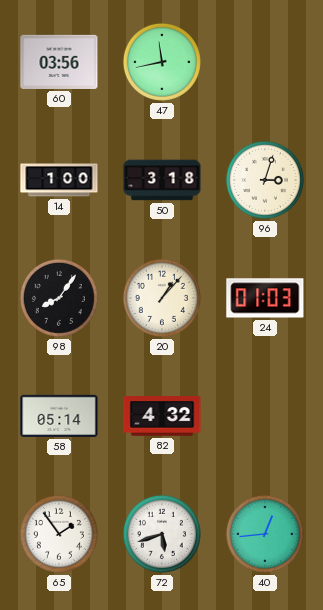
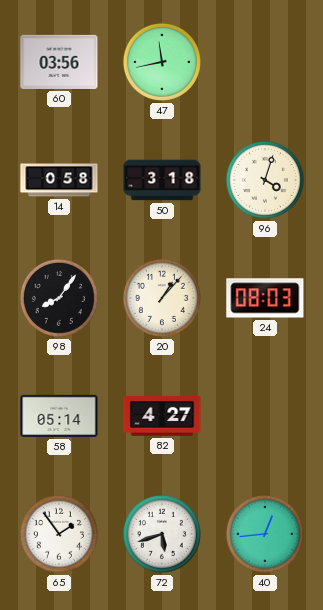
14: 1:00 -> 0:58 (59, 180)
96: 3:03 -> 4:03 (265, 180)
24: 01:03 -> 08:03 (265, 298)
82: 4:32 -> 4:27 (162, 416)
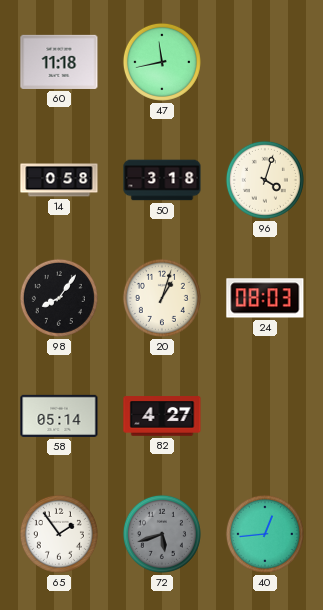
60: 03:56 -> 11:18 (59, 62)
20: 1:07 -> 1:03 (162, 298)
72 dial: white -> grey (162, 534)
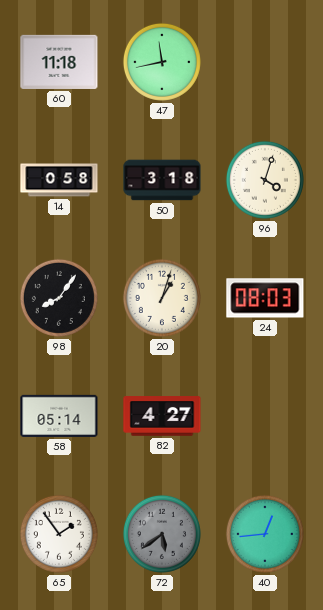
72: 5:42 -> 5:39 (162, 534)
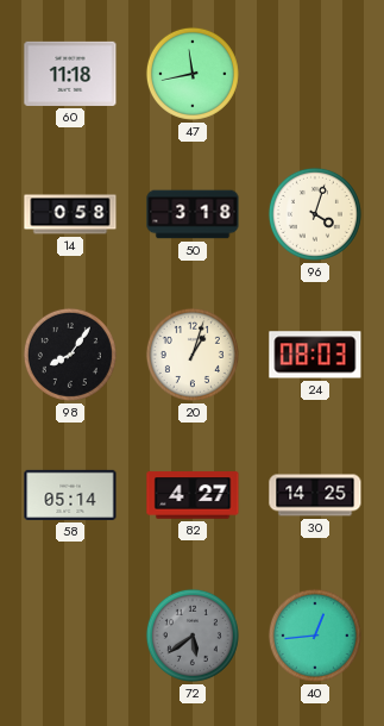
30: none -> 14:25 (315, 495)
65: 1:54 -> none (59, 534)
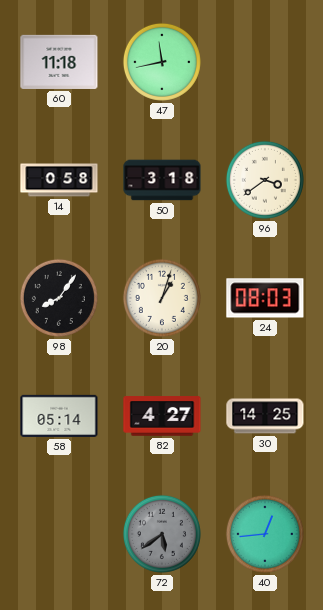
96: 4:03 -> 3:39 (265, 180)
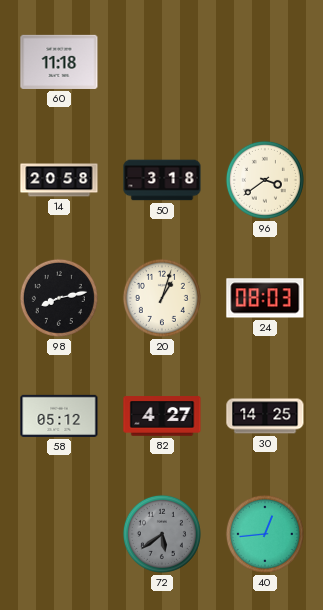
47: 11:43 -> none (162, 62)
14: 0:58 -> 20:58 (59, 180)
98: 8:06 -> 8:13 (59, 298)
58: 05:14 -> 05:12 (59, 416)
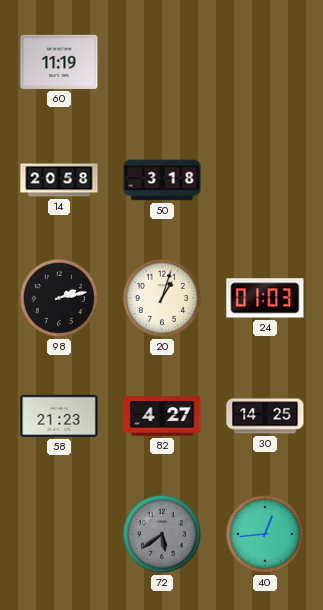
60: 11:18 -> 11:19 (59, 62)
96: 3:39 -> none (265, 180)
98: 8:13 -> 2:13 (59, 298)
24: 08:03 -> 01:03 (265, 298)
58: 05:12 -> 21:23 (59, 416)
